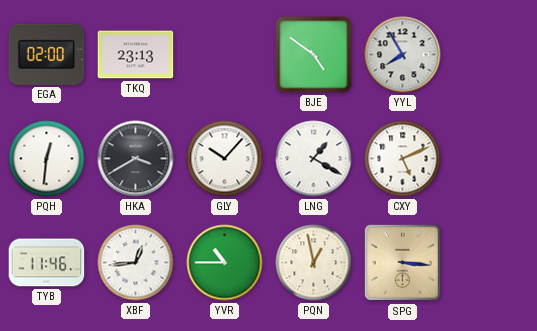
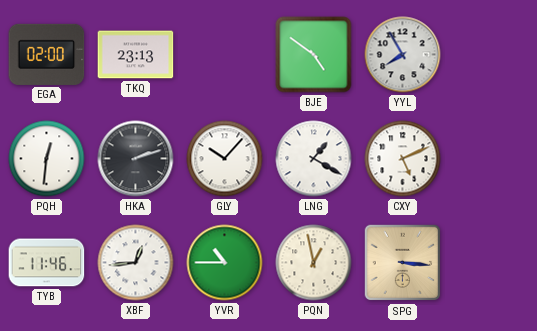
HKA: 3:40 -> 2:12 (136, 159)
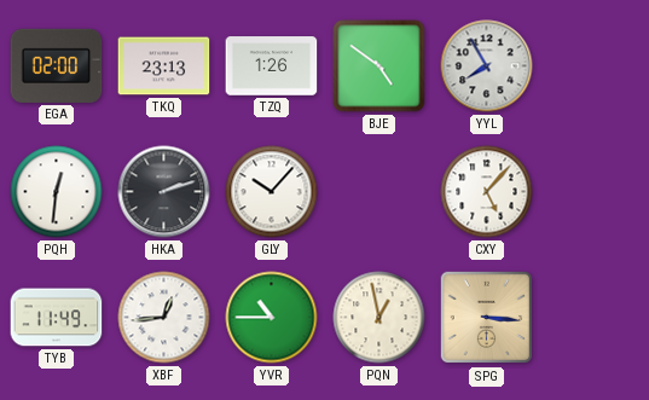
TZQ: none -> 1:26 (272, 66)
LNG: 1:20 -> none (314, 159)
CXY: 5:11 -> 5:07 (487, 192)
TYB: 11:46 -> 11:49 (57, 318)
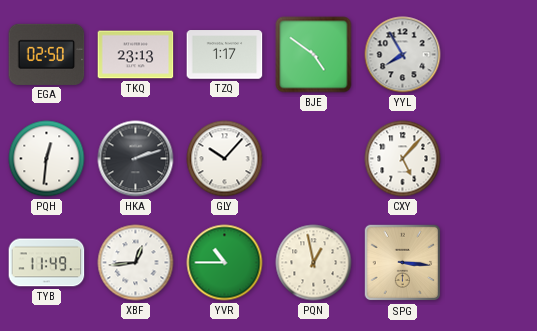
EGA: 02:00 -> 02:50 (47, 54)
TZQ: 1:26 -> 1:17 (225, 55)
